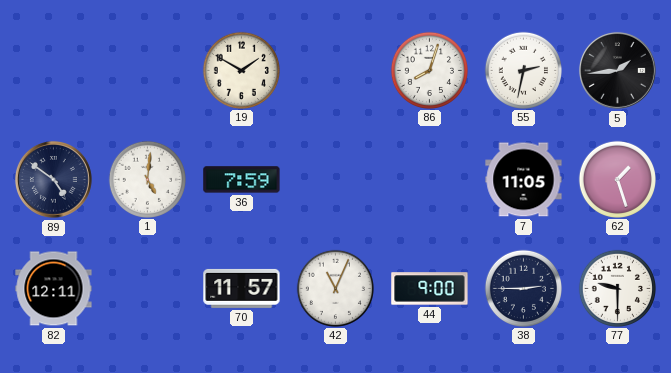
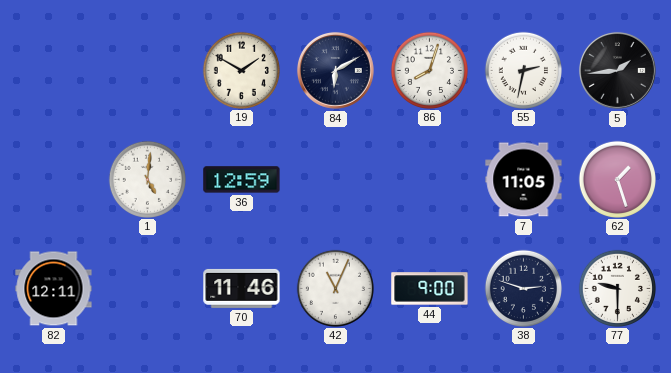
84: none -> 6:10 (335, 70)
89: 4:51 -> none (53, 179)
36: 7:59 -> 12:59 (242, 180)
70: 11:57 -> 11:46 (242, 288)
38: 2:45 -> 2:48 (523, 288)
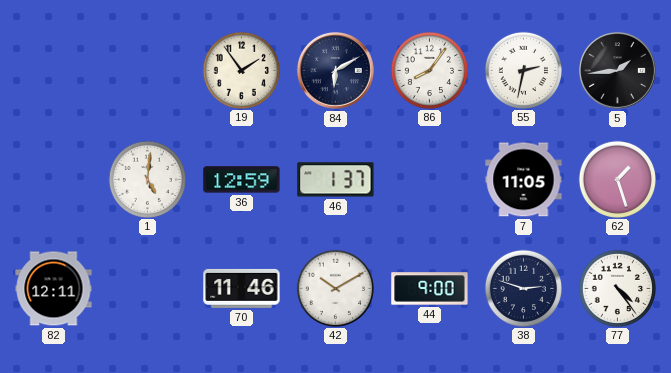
19: 1:50 -> 1:54 (241, 70)
86: 8:03 -> 8:06 (429, 70)
46: none -> 1:37 (336, 180)
42: 11:04 -> 10:10 (335, 288)
77: 9:30 -> 4:24 (617, 288)
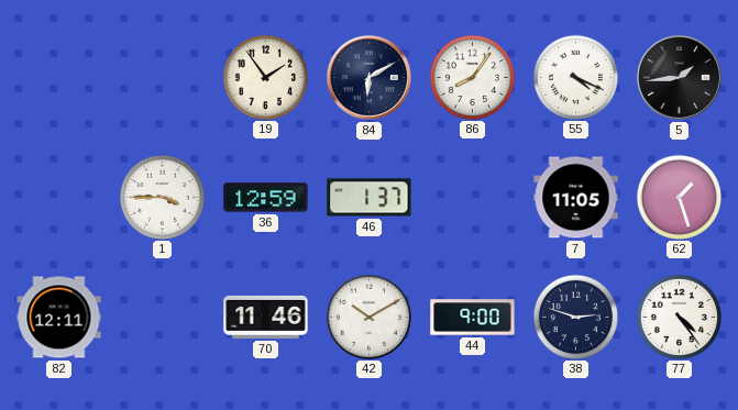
55: 2:32 -> 4:19 (575, 77)
1: 5:01 -> 3:45 (162, 197)
